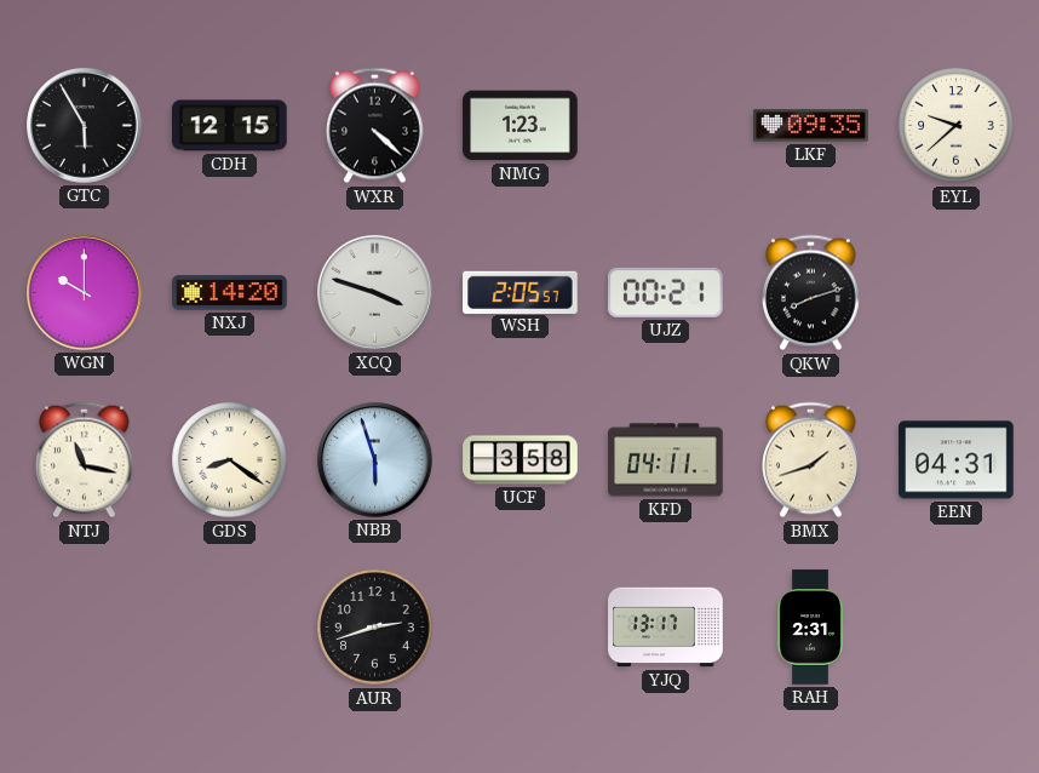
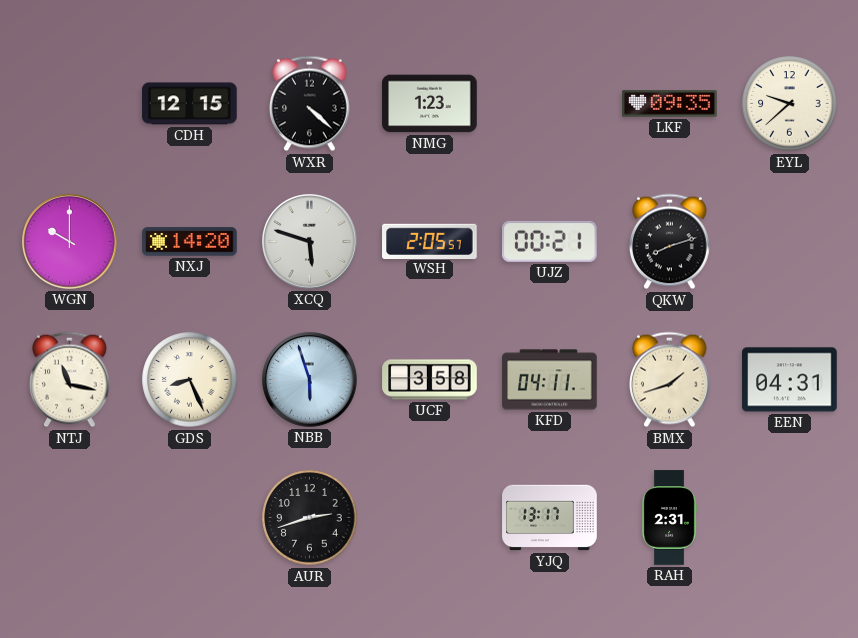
GTC: 5:55 -> none (85, 126)
XCQ: 3:48 -> 5:48 (310, 242)
GDS: 8:21 -> 8:26 (190, 380)
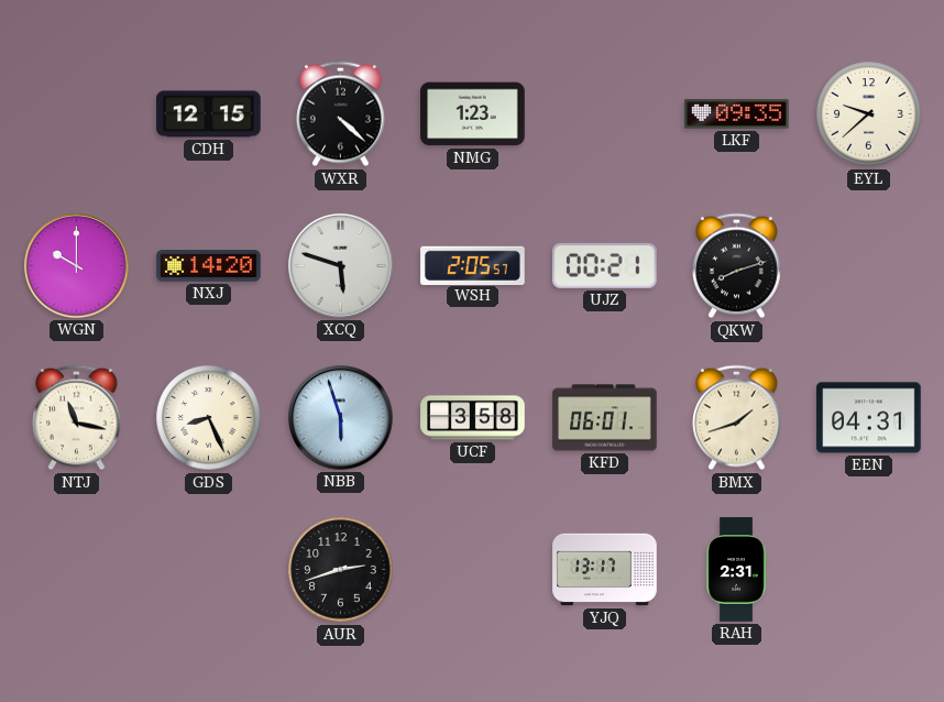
KFD: 04:11 -> 06:01 (605, 418)
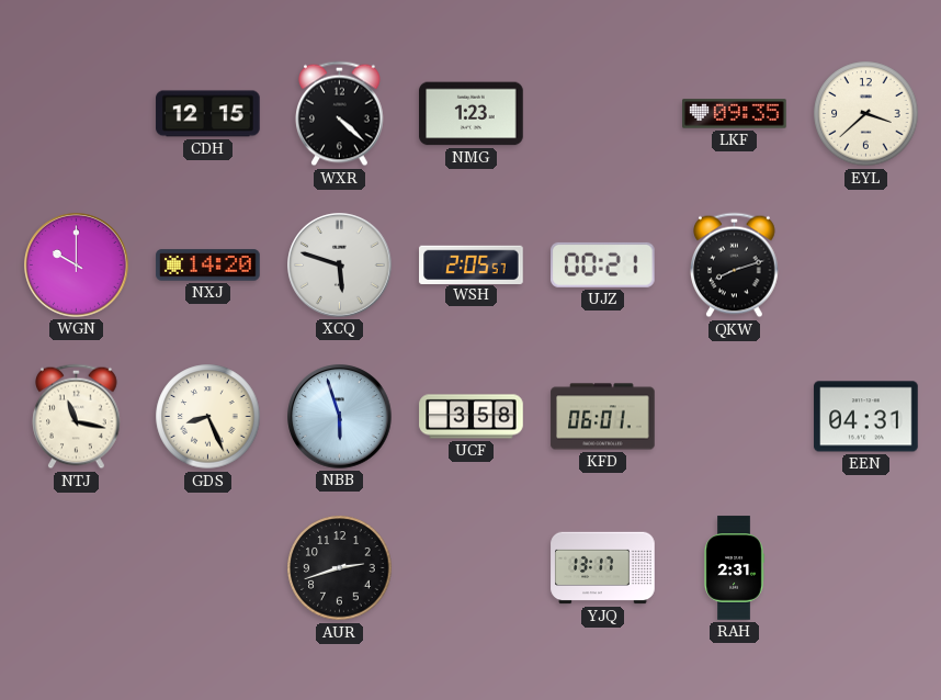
EYL: 9:38 -> 3:38 (866, 114)
BMX: 1:42 -> none (737, 418)
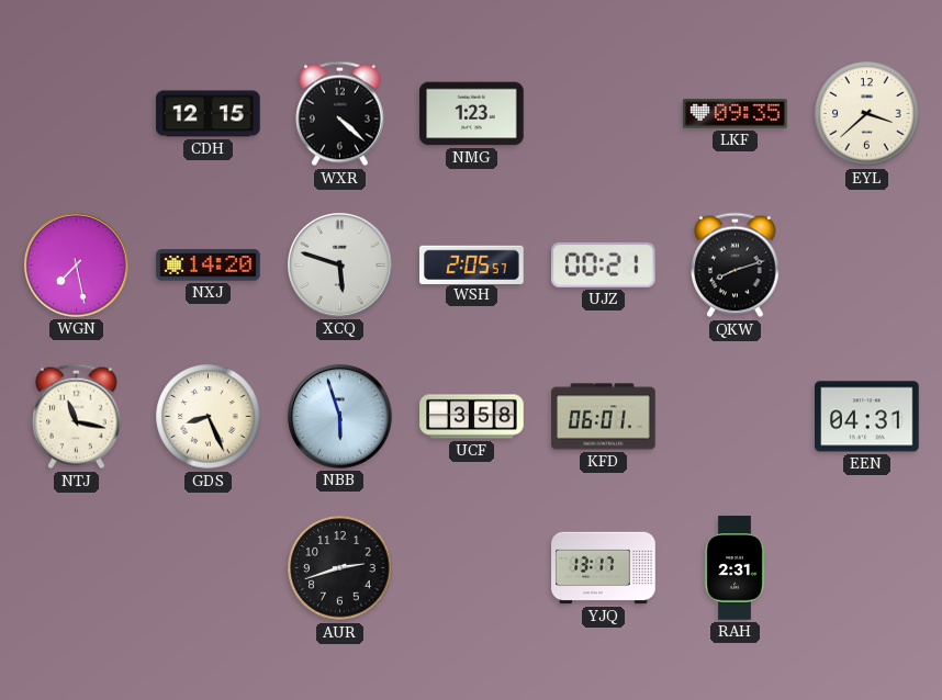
WGN: 10:00 -> 7:28 (77, 266)
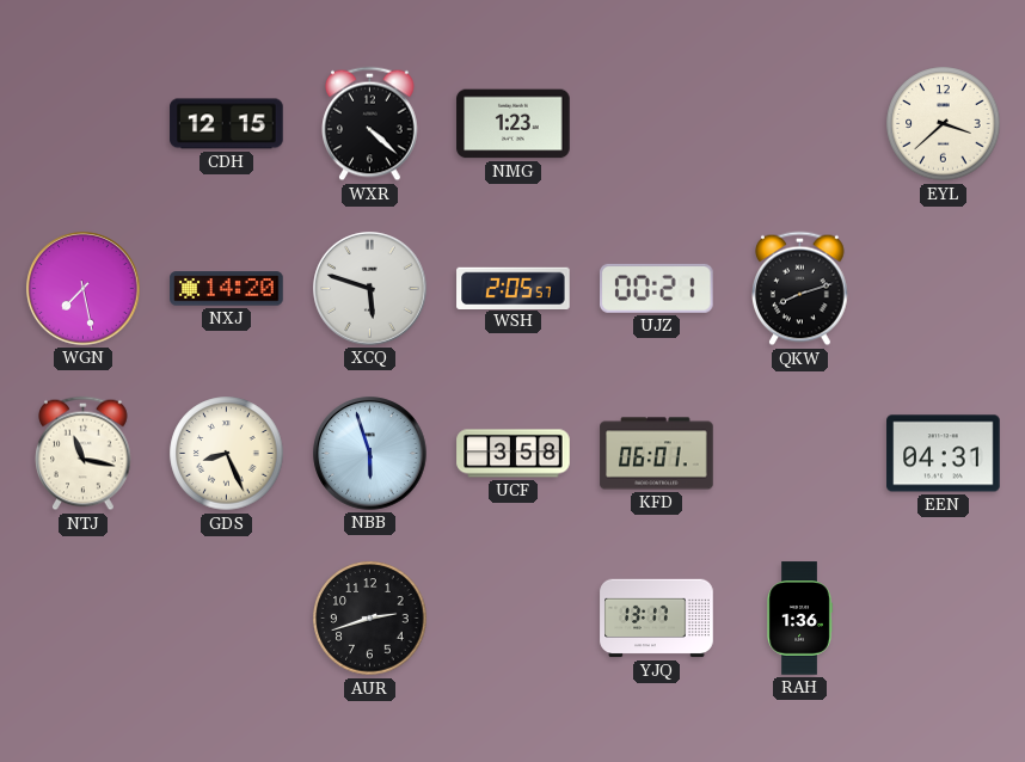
LKF: 09:35 -> none (736, 114)
RAH: 2:31 -> 1:36 (799, 619)
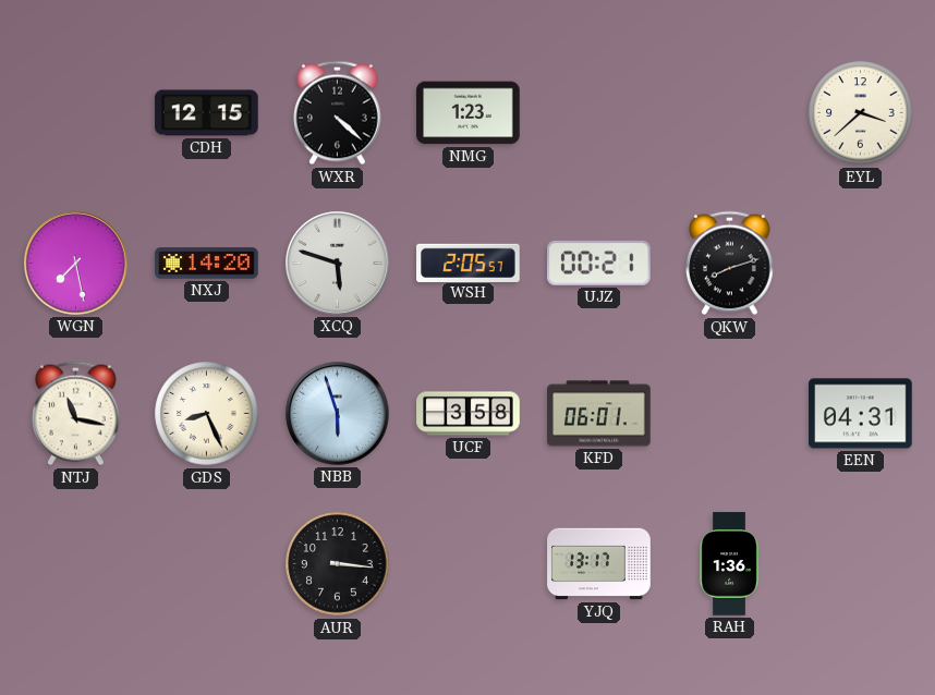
AUR: 2:42 -> 3:16 (338, 564)
